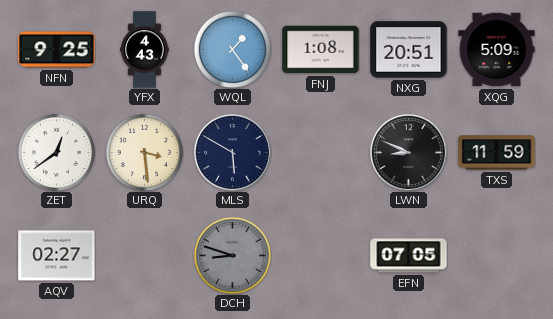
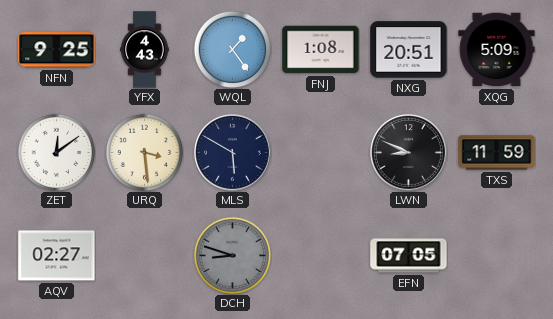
ZET: 12:39 -> 12:09 (56, 152)
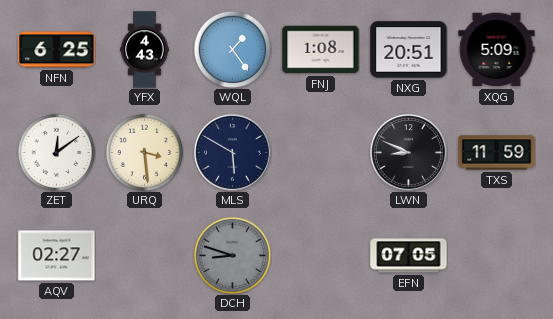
NFN: 9:25 -> 6:25 (57, 50)
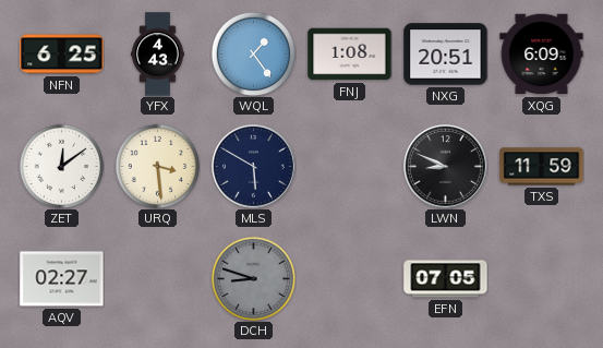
XQG: 5:09 -> 6:09 (542, 55)
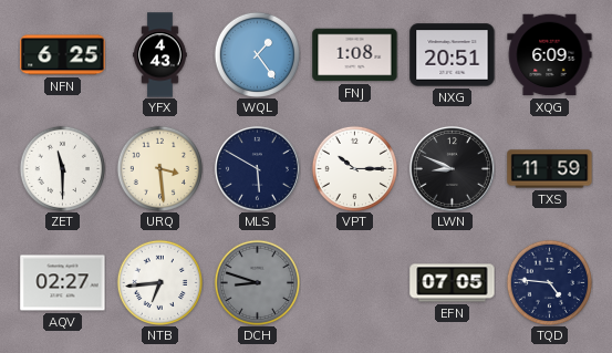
ZET: 12:09 -> 11:30 (62, 168)
VPT: none -> 10:15 (354, 168)
NTB: none -> 6:44 (159, 282)
TQD: none -> 4:46 (549, 282)
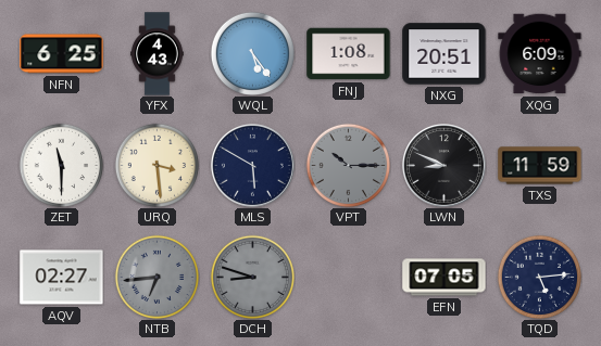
WQL: 1:24 -> 5:24 (252, 53)
VPT dial: white -> grey (348, 165)
NTB dial: white -> grey (156, 277)
TQD: 4:46 -> 5:14 (539, 277)
